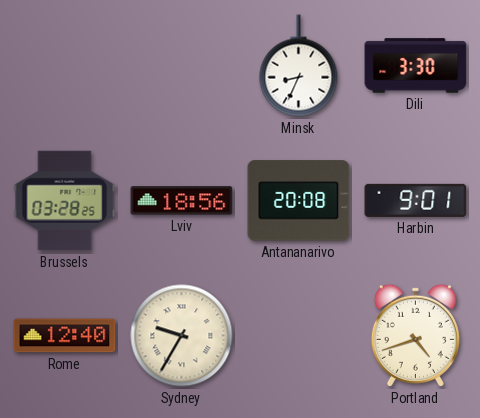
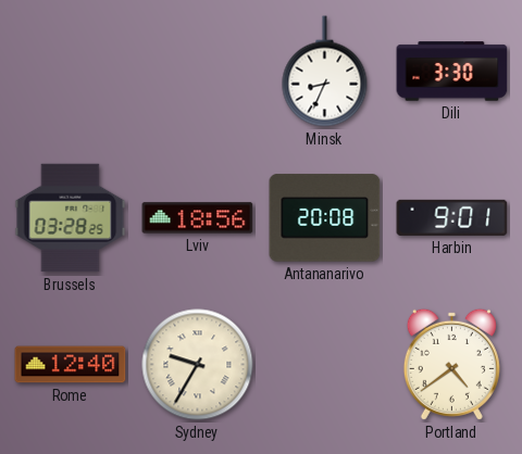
Portland: 4:42 -> 4:39 (451, 364)
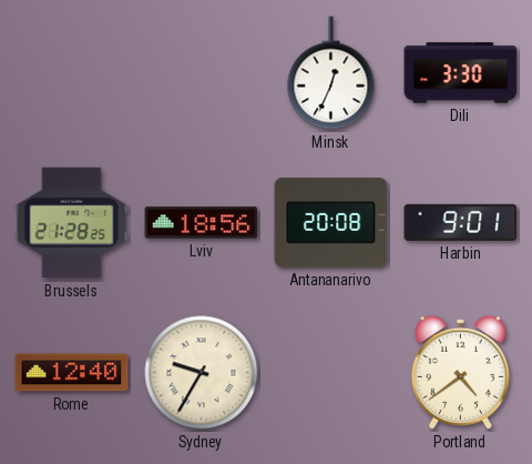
Minsk: 8:34 -> 12:34 (331, 73)
Brussels: 03:28 -> 21:28 (72, 223)
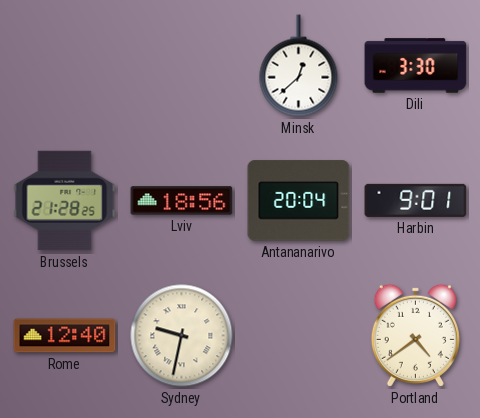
Minsk: 12:34 -> 12:38 (299, 66)
Antananarivo: 20:08 -> 20:04 (299, 201)
Sydney: 9:35 -> 9:32 (182, 336)
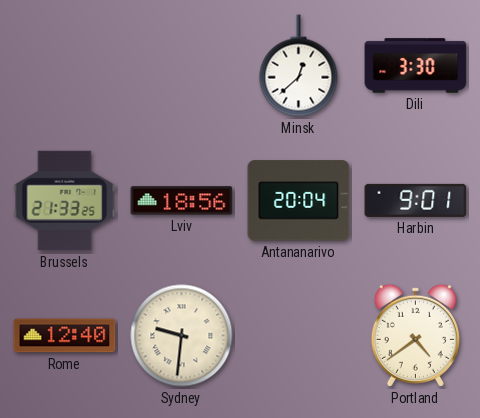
Brussels: 21:28 -> 21:33 (65, 201)
Sydney: 9:32 -> 9:31 (182, 336)
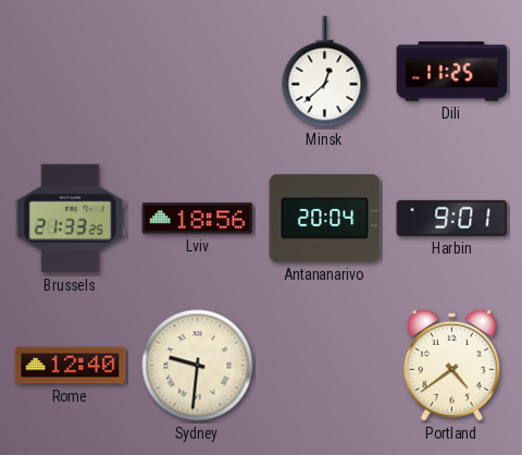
Dili: 3:30 -> 11:25 (452, 72)
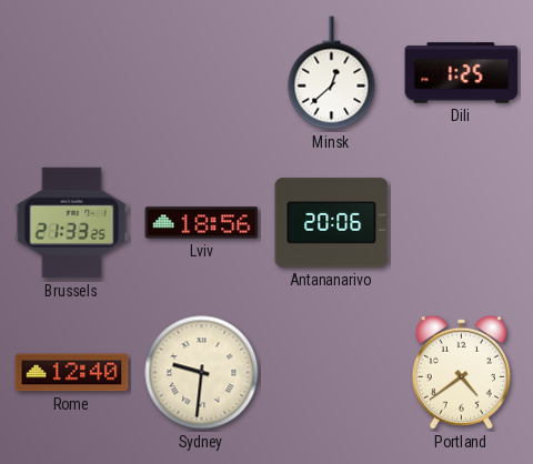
Dili: 11:25 -> 1:25 (462, 73)
Antananarivo: 20:04 -> 20:06 (332, 223)
Harbin: 9:01 -> none (452, 218)
